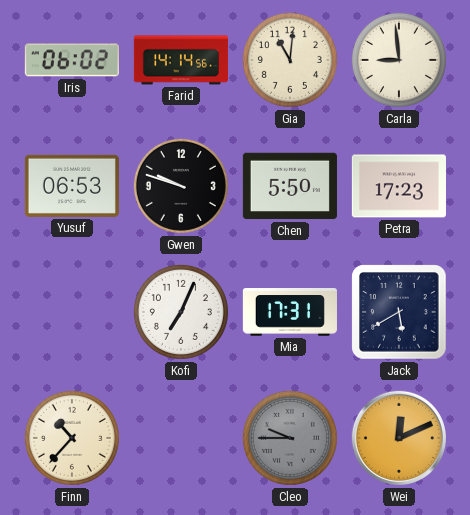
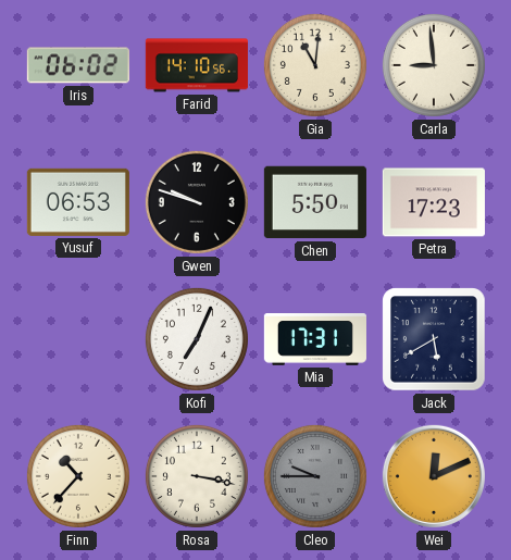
Farid: 14:14 -> 14:10 (197, 65)
Rosa: none -> 3:17 (197, 476)
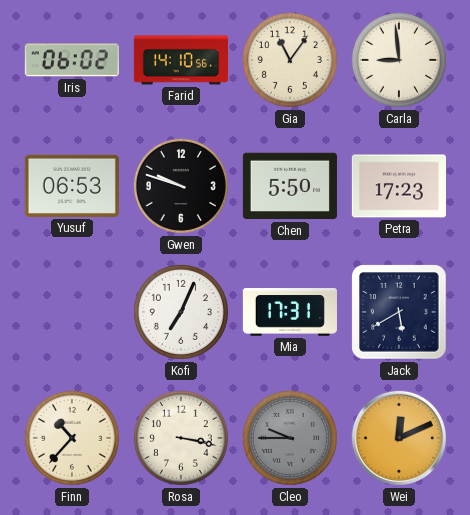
Gia: 11:01 -> 11:06 (290, 60)
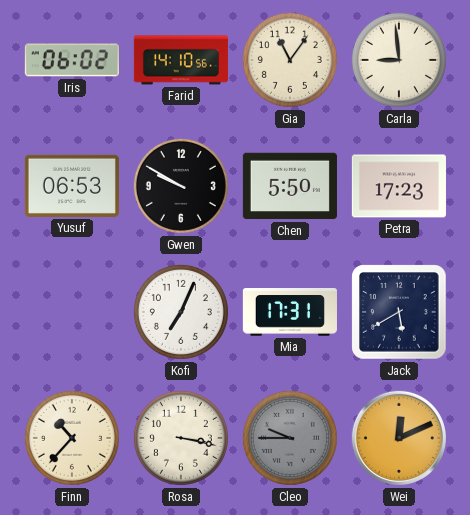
Gwen: 9:48 -> 9:50 (181, 186)
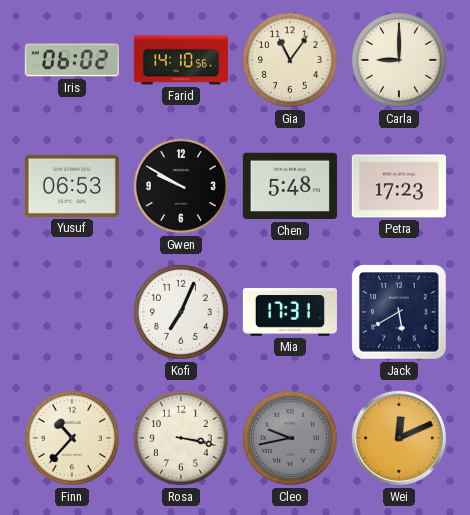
Carla: 8:59 -> 9:00 (399, 60)
Chen: 5:50 -> 5:48 (290, 186)
Cleo: 9:45 -> 9:43 (290, 438)
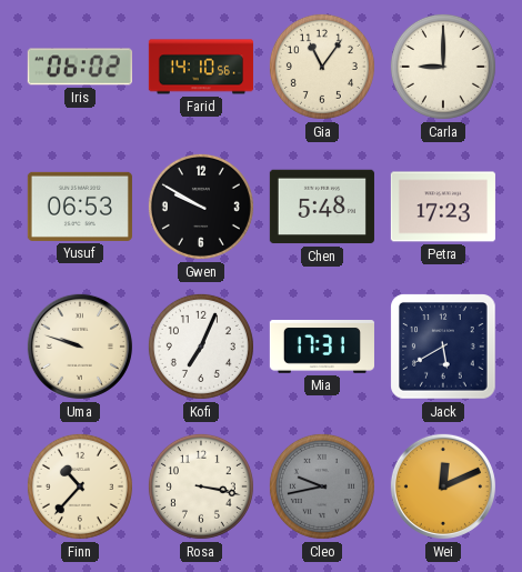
Uma: none -> 9:48 (80, 347)
